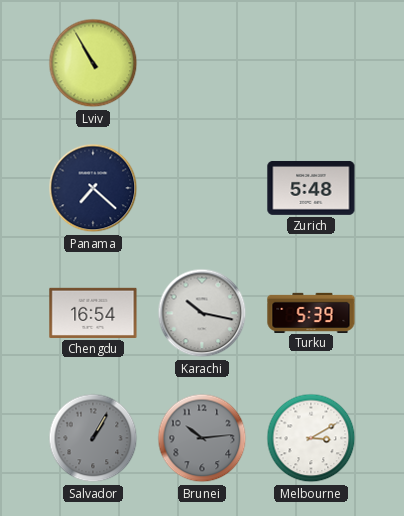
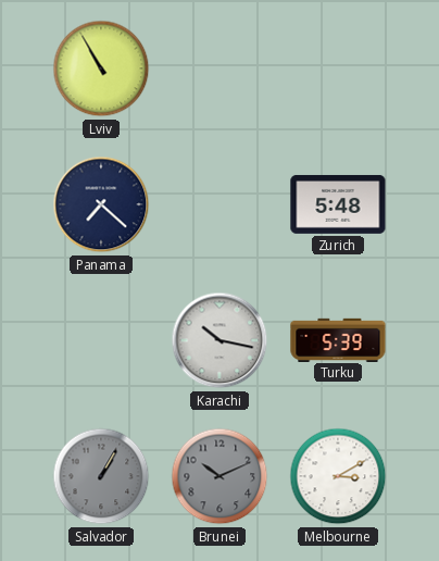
Chengdu: 16:54 -> none (93, 313)
Brunei: 10:14 -> 10:11 (220, 476)
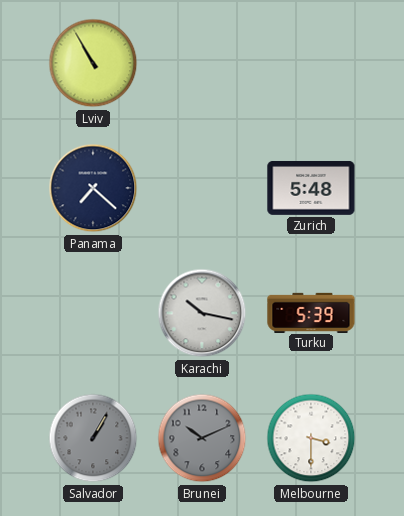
Melbourne: 3:10 -> 3:30 (311, 438)
